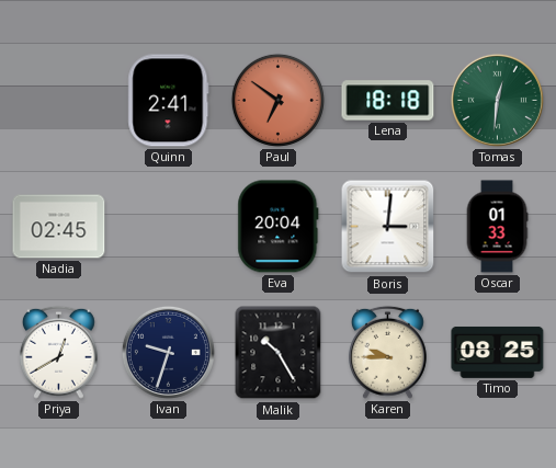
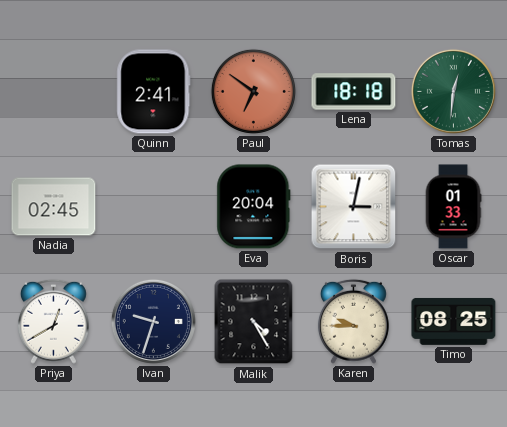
Boris: 3:01 -> 3:02 (354, 207)
Malik: 10:25 -> 4:25 (254, 322)
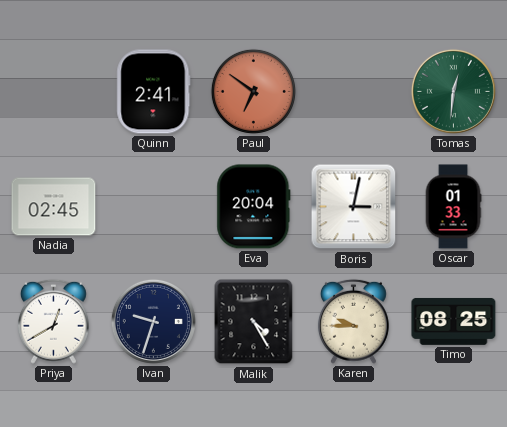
Lena: 18:18 -> none (354, 92)
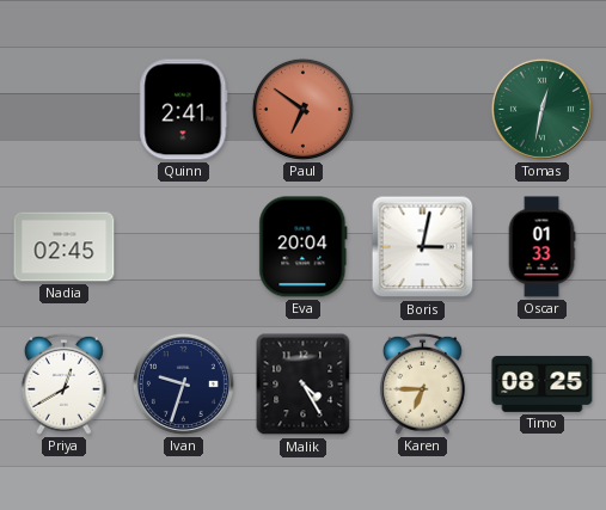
Tomas: 12:31 -> 12:32 (541, 109)
Karen: 9:45 -> 6:45 (422, 383)
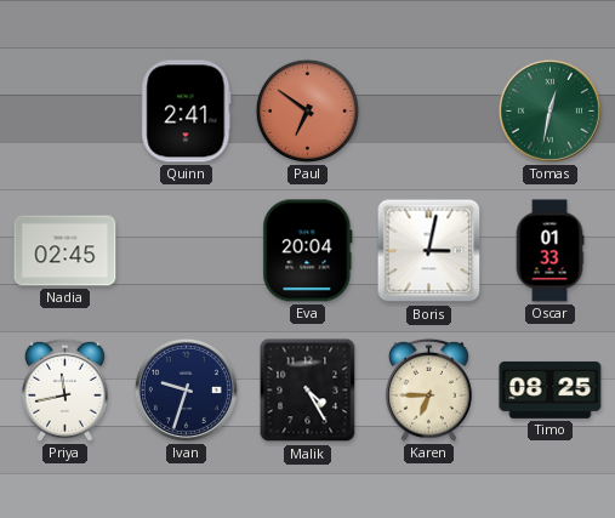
Priya: 12:40 -> 11:43 (64, 389)
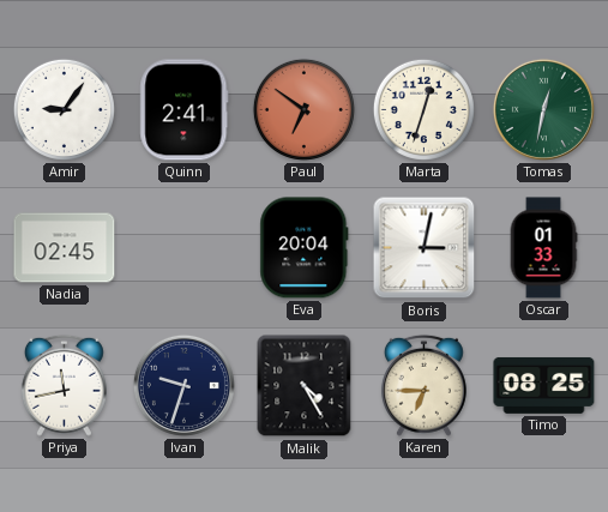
Amir: none -> 9:06 (64, 109)
Marta: none -> 12:33 (423, 109)
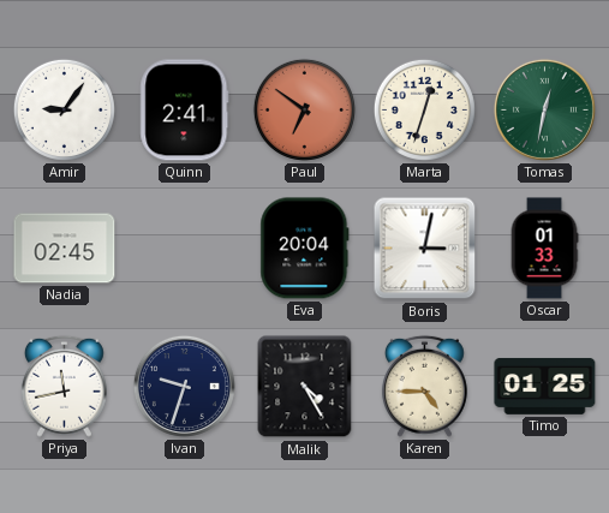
Karen: 6:45 -> 4:45 (424, 386)
Timo: 08:25 -> 01:25 (545, 387)
